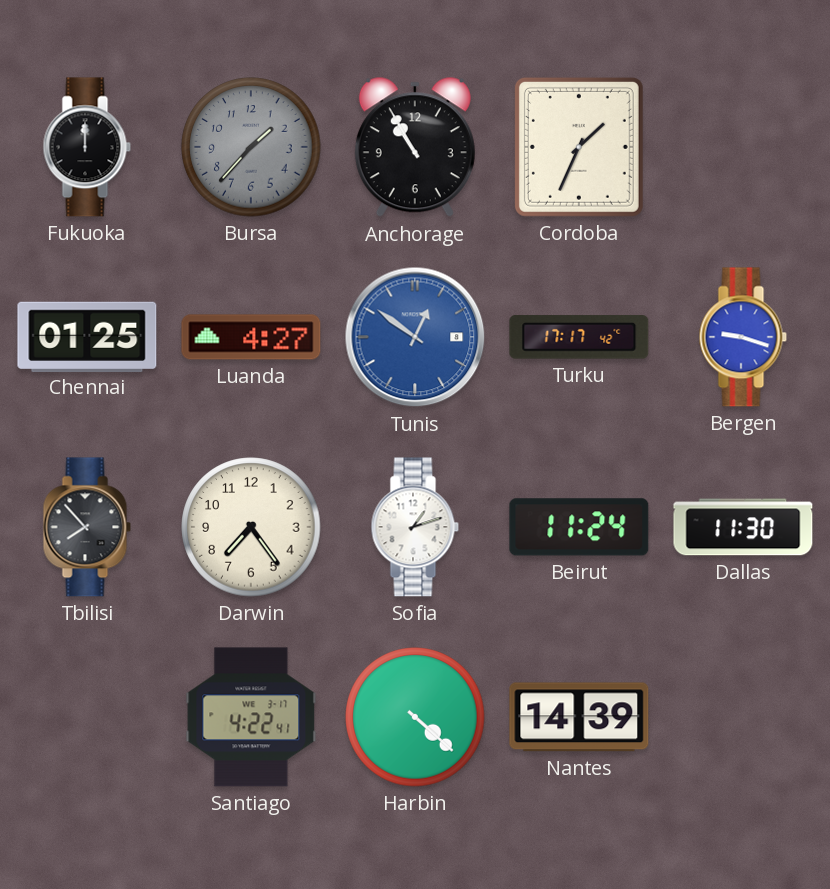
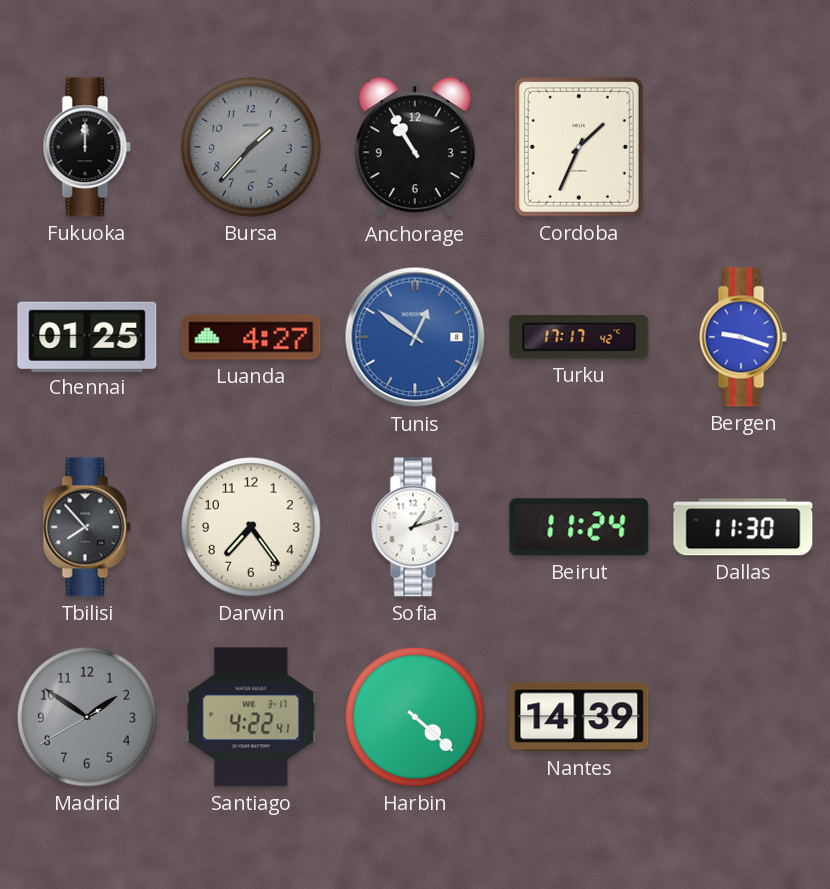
Madrid: none -> 1:50 (87, 717)
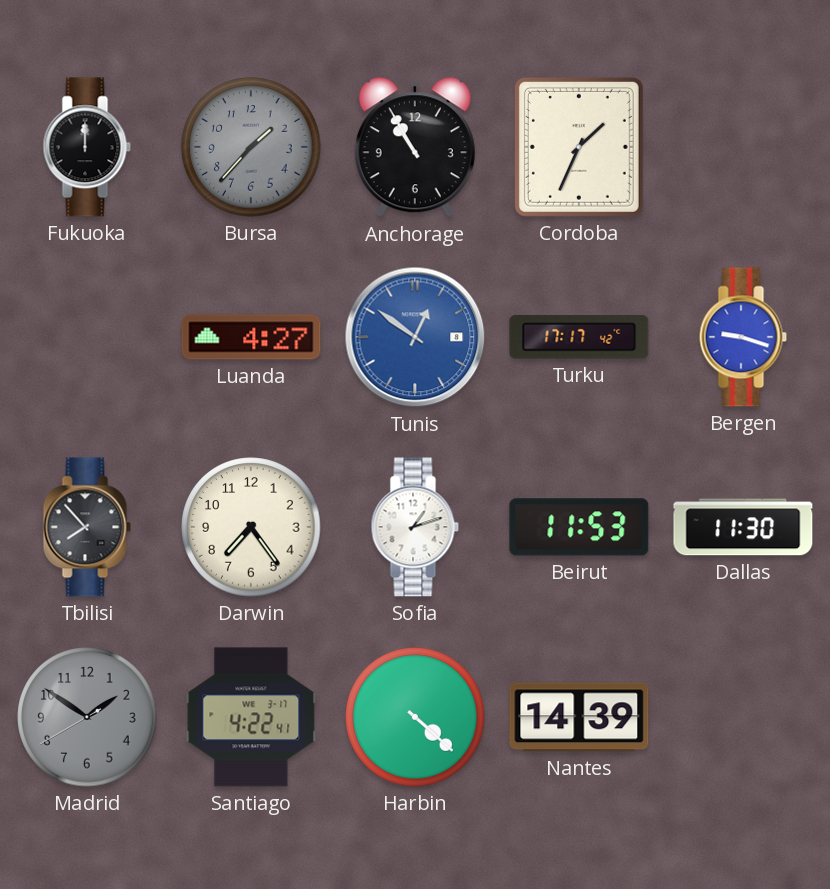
Chennai: 01:25 -> none (87, 336)
Beirut: 11:24 -> 11:53 (579, 527)
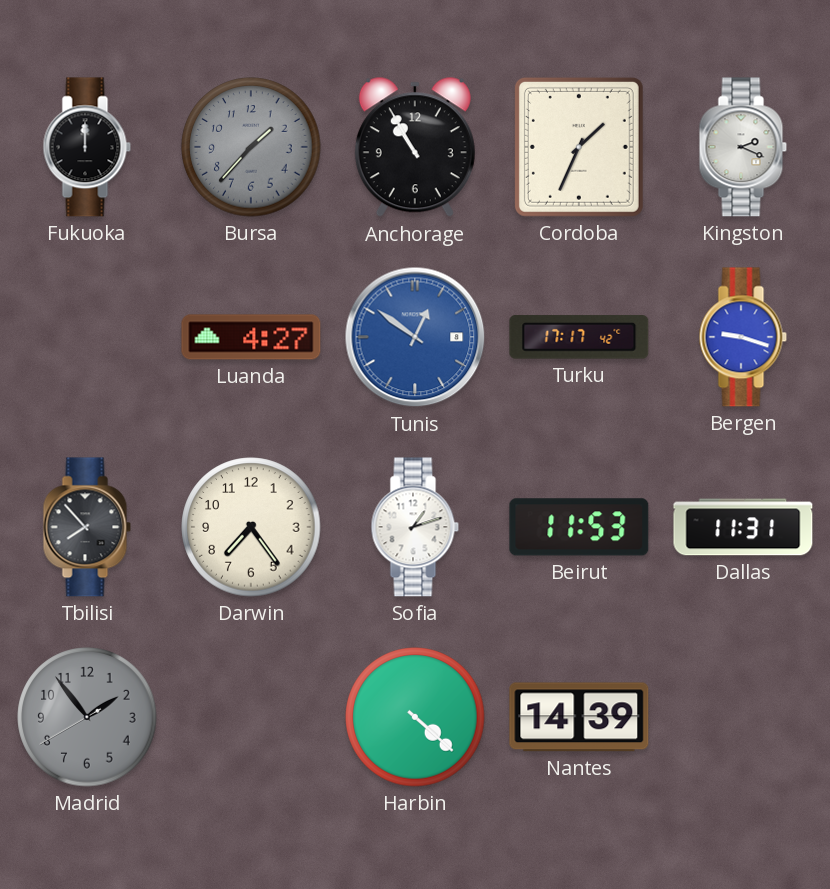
Kingston: none -> 2:19 (743, 147)
Dallas: 11:30 -> 11:31 (743, 527)
Madrid: 1:50 -> 1:53 (87, 717)
Santiago: 4:22 -> none (251, 717)
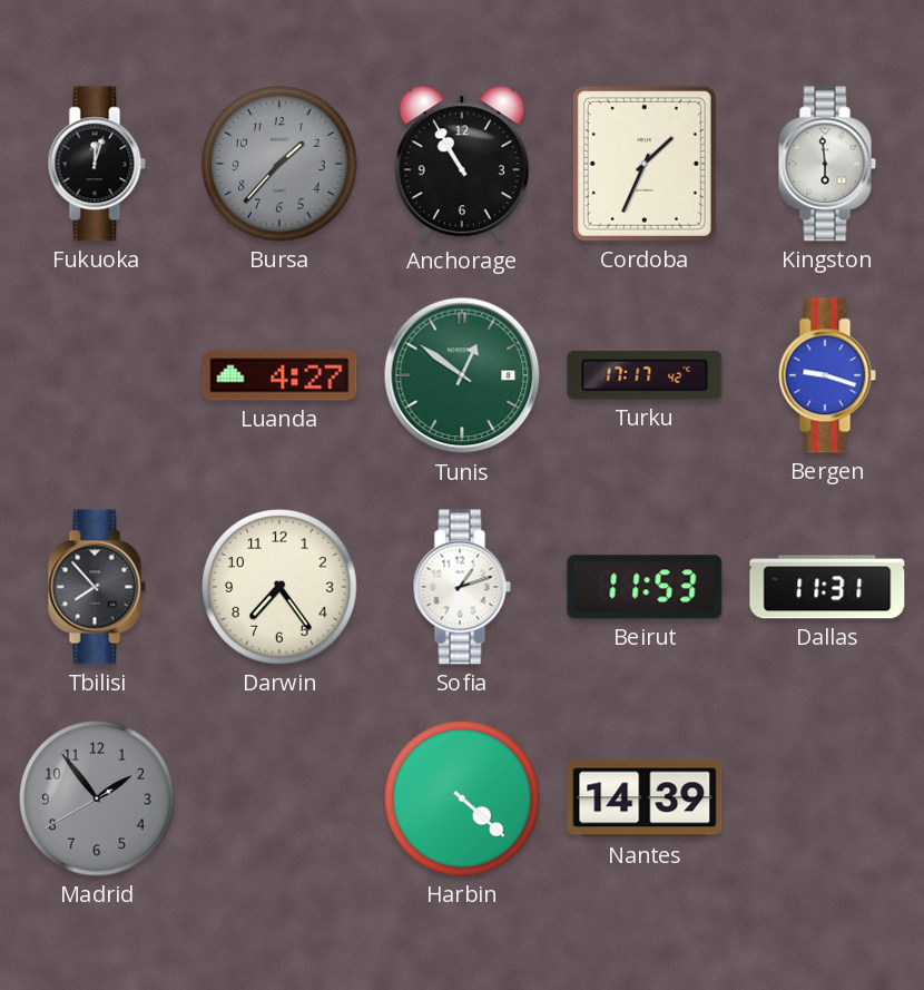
Fukuoka: 12:00 -> 12:03 (97, 164)
Kingston: 2:19 -> 5:59 (827, 164)
Tunis dial: blue -> green (462, 375)
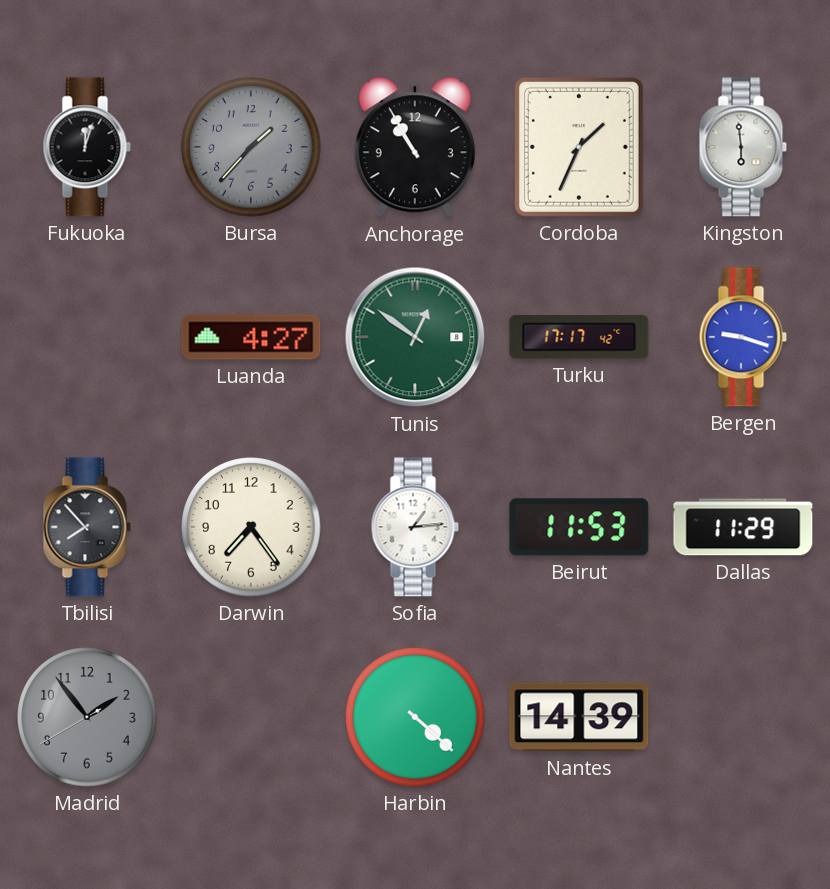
Sofia: 1:12 -> 1:14 (415, 527)
Dallas: 11:31 -> 11:29 (743, 527)
